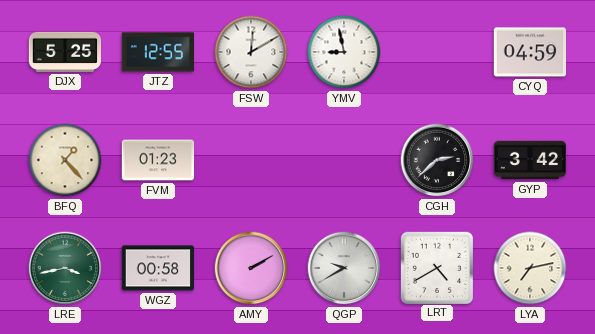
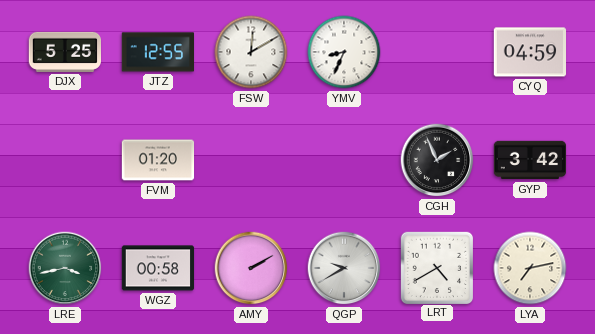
YMV: 8:58 -> 8:34 (344, 52)
BFQ: 1:23 -> none (65, 160)
FVM: 01:23 -> 01:20 (158, 160)
CGH: 2:38 -> 1:56 (437, 160)
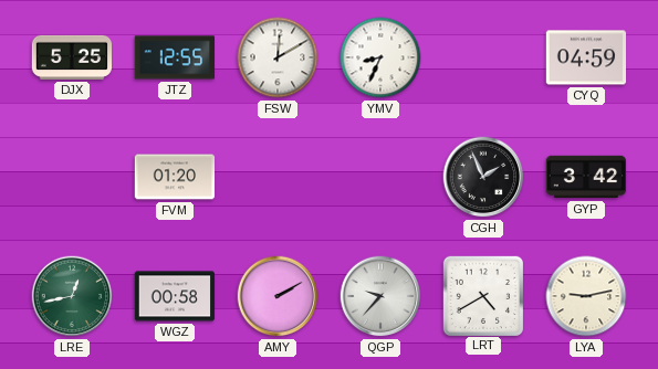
LRE: 3:43 -> 12:43 (72, 296)
QGP: 9:40 -> 9:37 (380, 296)
LYA: 7:13 -> 9:13 (586, 296)
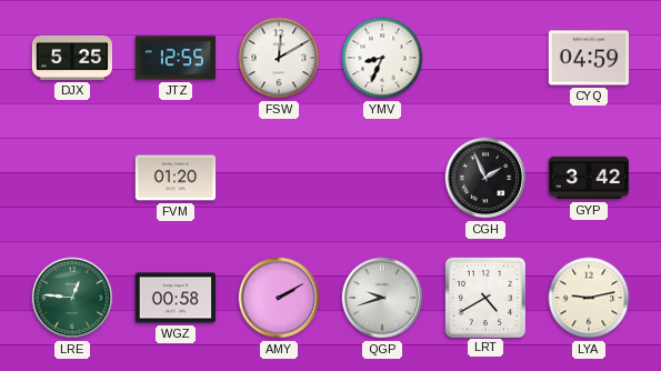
LRE: 12:43 -> 12:46 (72, 298)
QGP: 9:37 -> 9:42 (382, 298)
